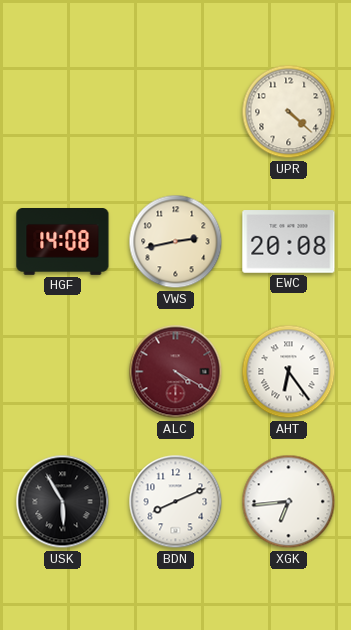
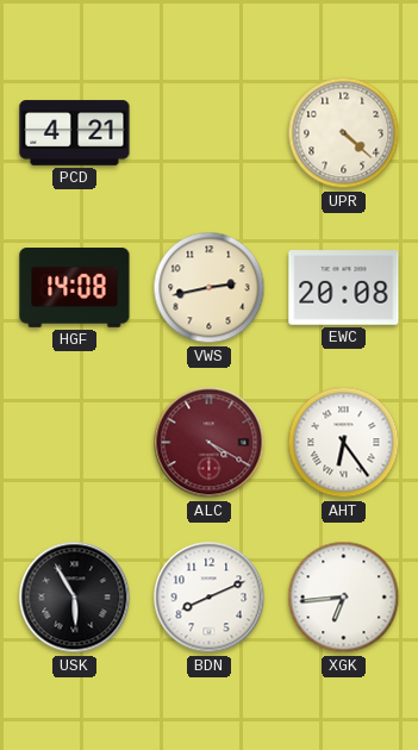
PCD: none -> 4:21 (75, 133)
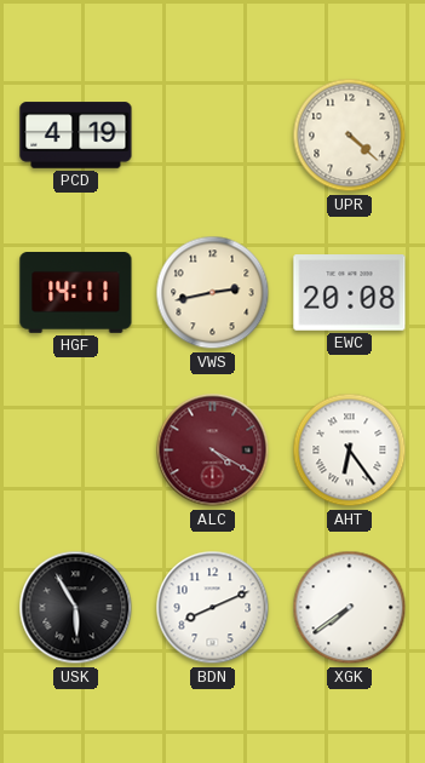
PCD: 4:21 -> 4:19 (76, 136)
HGF: 14:08 -> 14:11 (76, 293)
XGK: 6:44 -> 7:39 (350, 608)
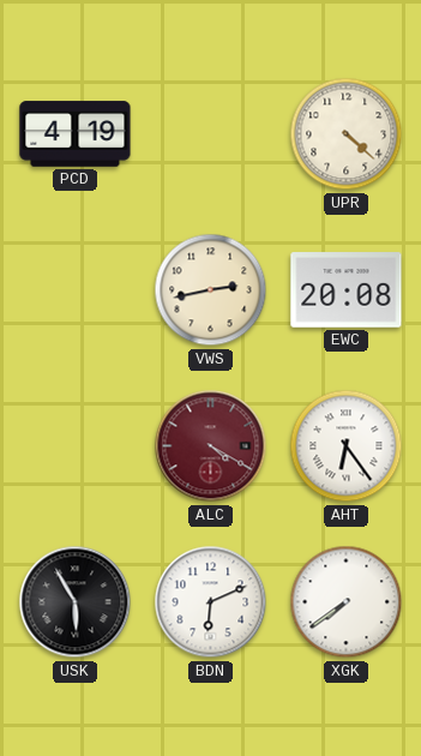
HGF: 14:11 -> none (76, 293)
BDN: 8:11 -> 6:11 (211, 602)
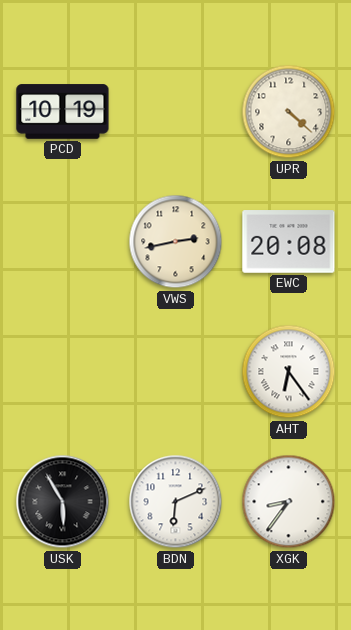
PCD: 4:19 -> 10:19 (63, 112)
ALC: 4:20 -> none (211, 446)
XGK: 7:39 -> 8:36 (289, 502)
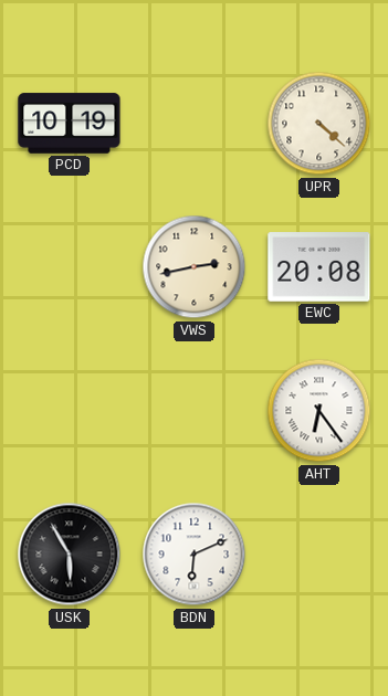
XGK: 8:36 -> none (289, 502)
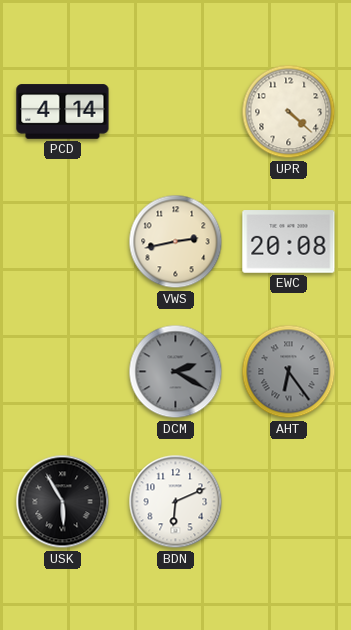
PCD: 10:19 -> 4:14 (63, 112)
DCM: none -> 2:20 (176, 372)
AHT dial: white -> grey (289, 372)
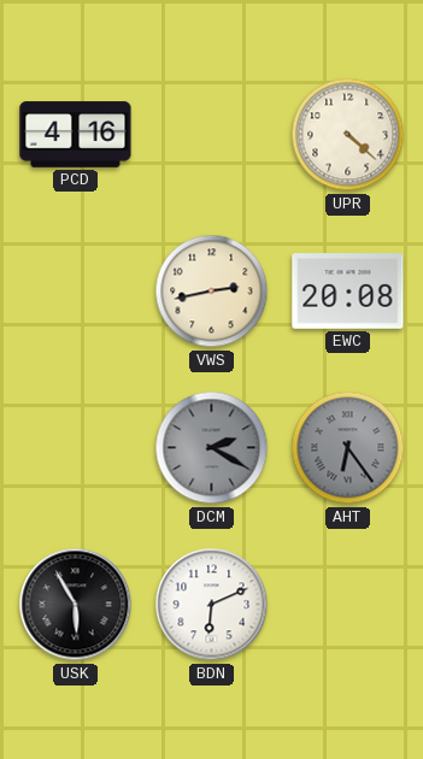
PCD: 4:14 -> 4:16 (76, 135)
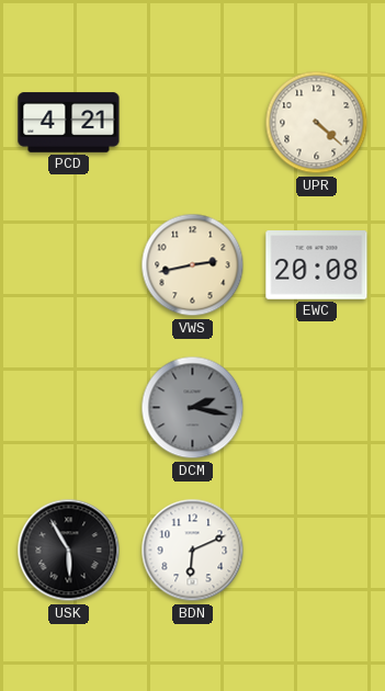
PCD: 4:16 -> 4:21 (69, 123)
DCM: 2:20 -> 2:17 (193, 408)
AHT: 6:24 -> none (348, 448)
